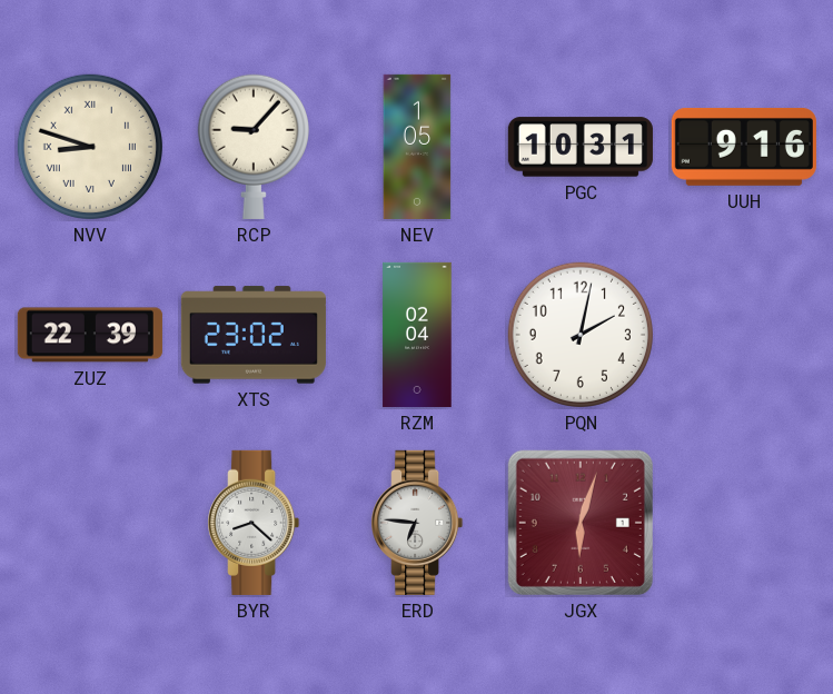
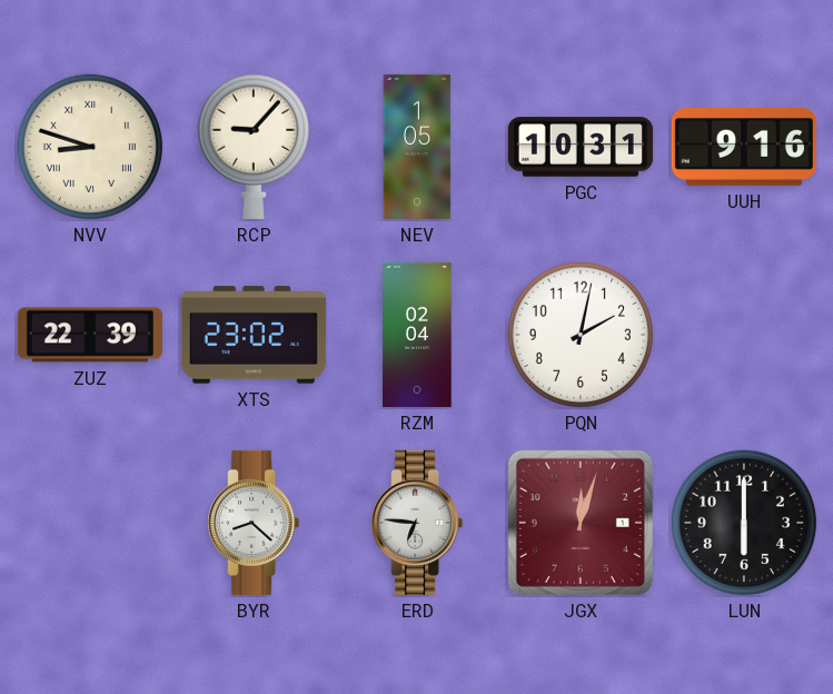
JGX: 6:03 -> 12:03 (581, 523)
LUN: none -> 6:00 (744, 523)
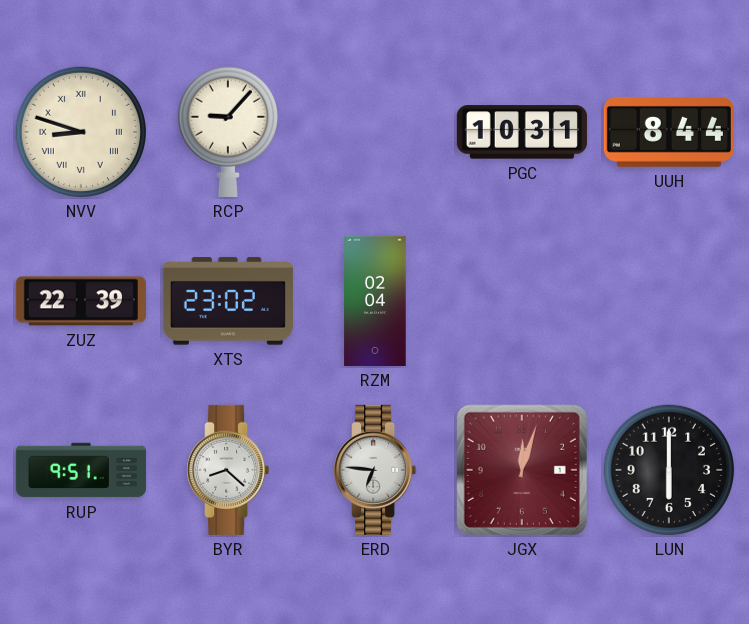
NEV: 1:05 -> none (417, 147)
UUH: 9:16 -> 8:44 (669, 132)
PQN: 2:02 -> none (581, 335)
RUP: none -> 9:51 (81, 470)
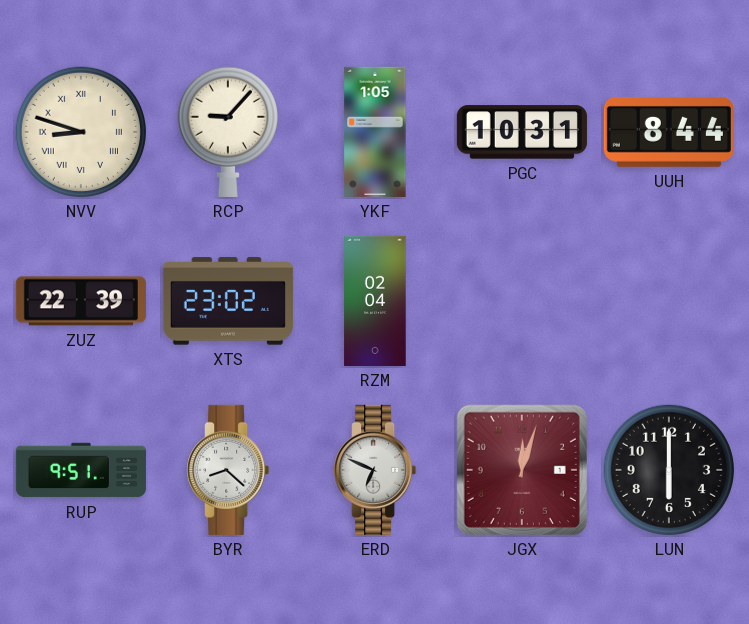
YKF: none -> 1:05 (375, 132)
ERD: 6:46 -> 6:49 (375, 470)
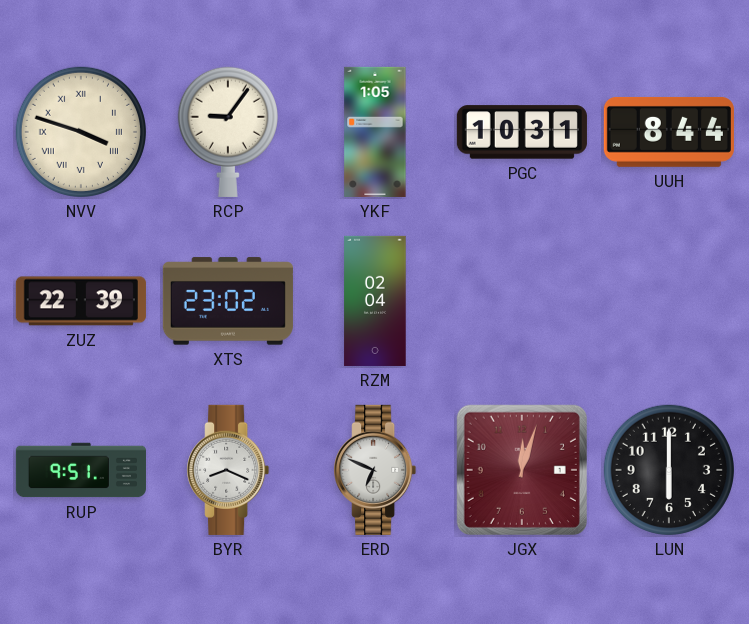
NVV: 8:48 -> 3:48 (81, 132)
RCP: 9:07 -> 9:06 (228, 132)
BYR: 8:22 -> 8:19 (228, 470)
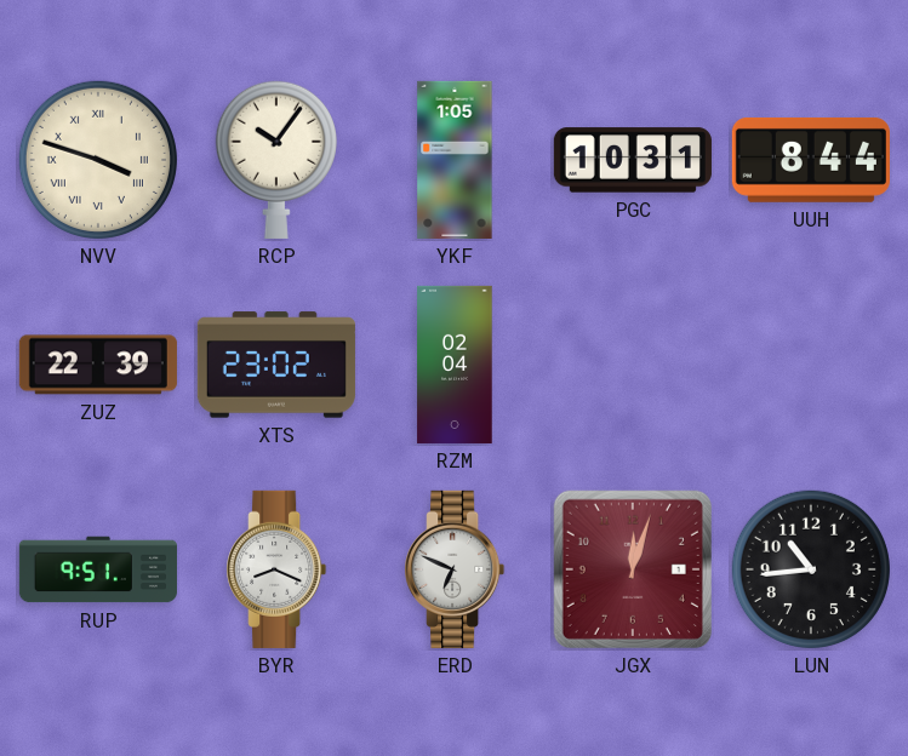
RCP: 9:06 -> 10:06 (276, 160)
LUN: 6:00 -> 10:44 (811, 569)
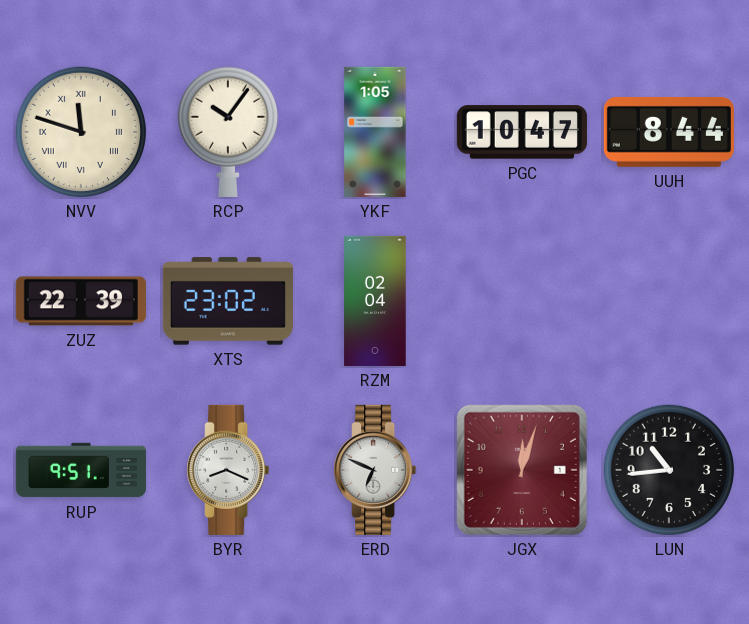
NVV: 3:48 -> 11:48 (81, 132)
PGC: 10:31 -> 10:47 (522, 132)
